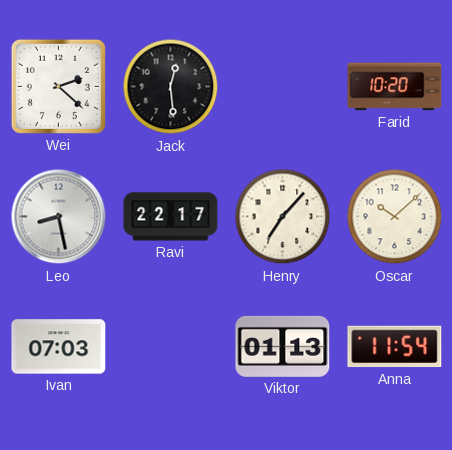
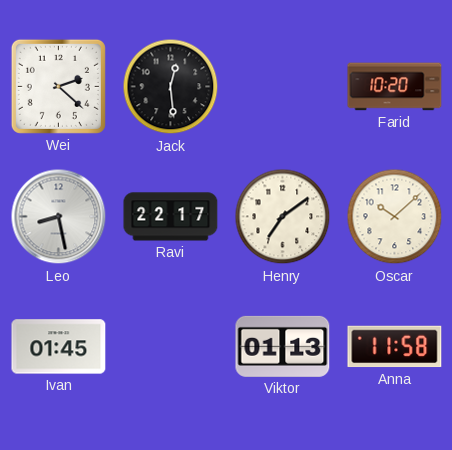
Henry: 7:07 -> 7:09 (283, 217)
Ivan: 07:03 -> 01:45 (59, 347)
Anna: 11:54 -> 11:58 (395, 347)
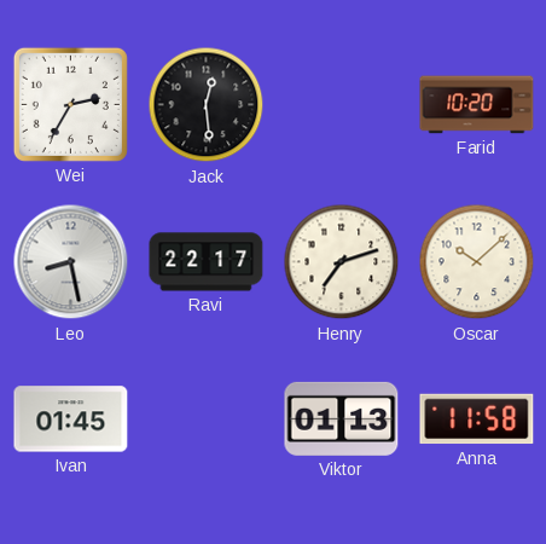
Wei: 2:22 -> 2:35 (70, 104)
Henry: 7:09 -> 7:12 (342, 262)
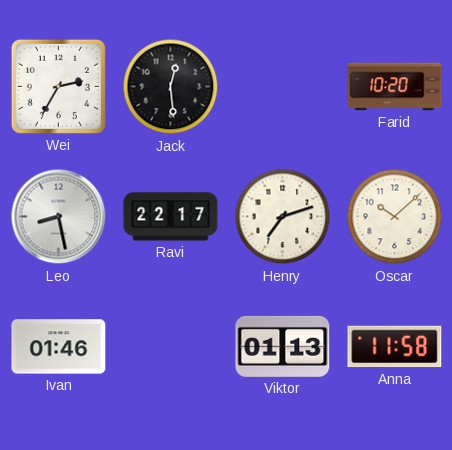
Ivan: 01:45 -> 01:46 (59, 347)
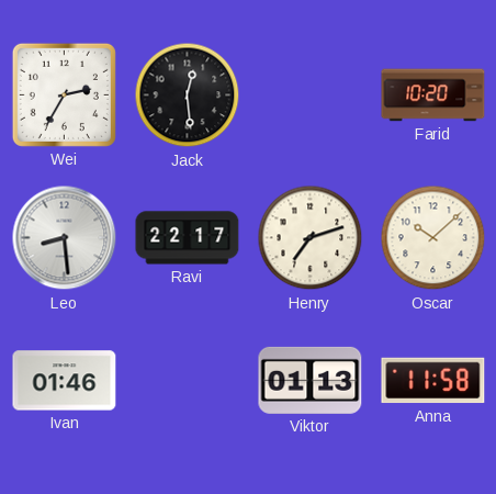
Leo: 8:28 -> 8:29 (65, 238)
